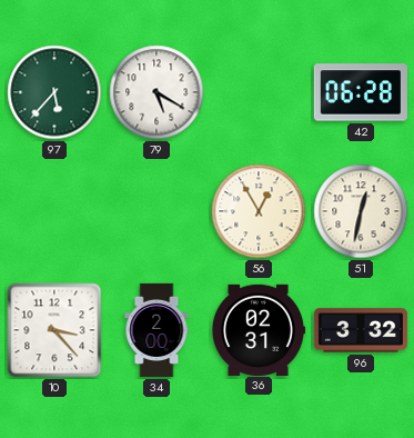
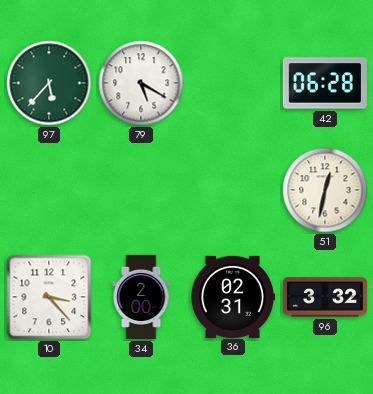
56: 12:55 -> none (259, 211)
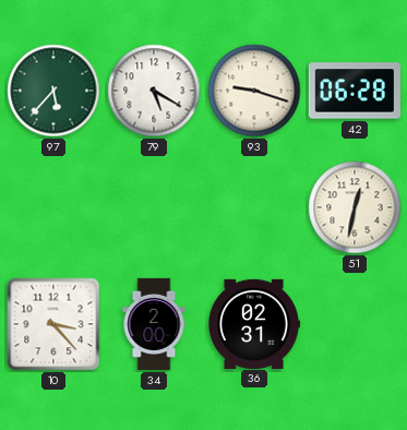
93: none -> 9:18 (254, 91)
96: 3:32 -> none (325, 297)
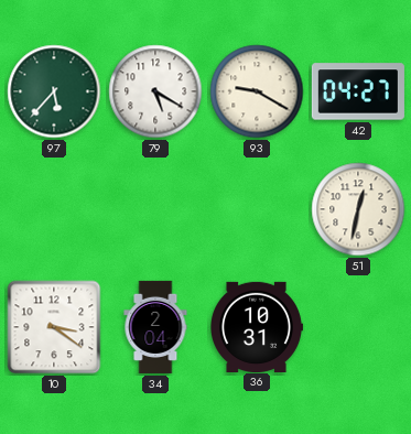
93: 9:18 -> 9:20 (257, 91)
42: 06:28 -> 04:27 (358, 91)
10: 3:23 -> 3:21 (54, 327)
34: 2:00 -> 2:04 (155, 327)
36: 02:31 -> 10:31 (257, 326)
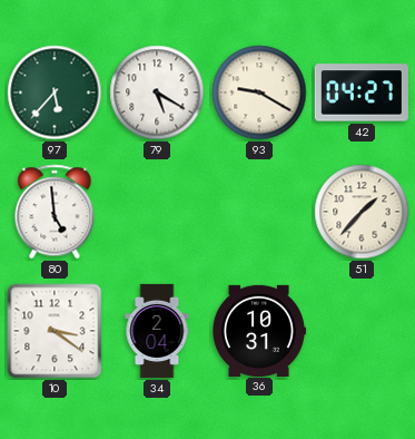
80: none -> 4:59 (55, 212)
51: 12:32 -> 1:37 (362, 212)
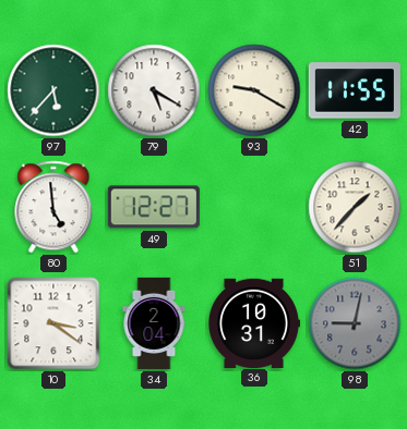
42: 04:27 -> 11:55 (355, 90)
49: none -> 12:27 (154, 207)
98: none -> 9:02 (355, 323)
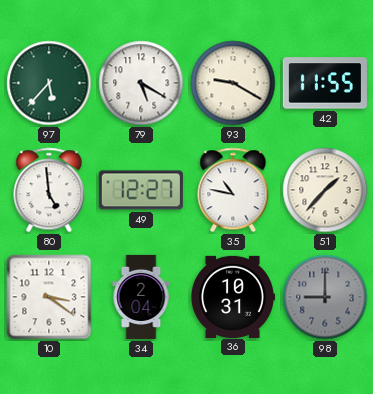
35: none -> 10:47 (233, 190)
98: 9:02 -> 9:00 (325, 297)
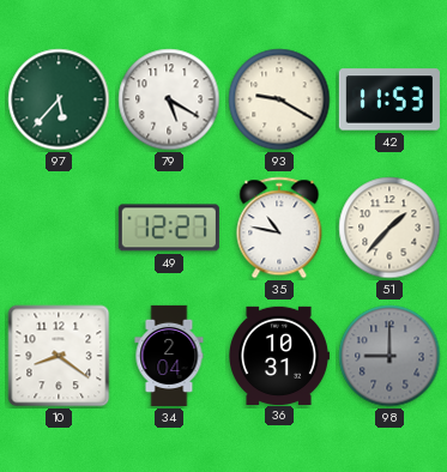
42: 11:55 -> 11:53 (389, 99)
80: 4:59 -> none (49, 190)
10: 3:21 -> 8:21 (59, 356)
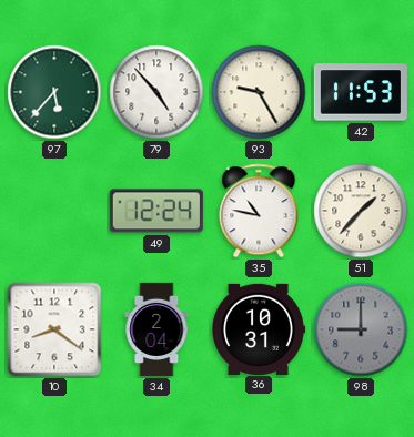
79: 5:20 -> 4:53 (156, 92)
93: 9:20 -> 9:25 (259, 92)
49: 12:27 -> 12:24 (156, 211)
